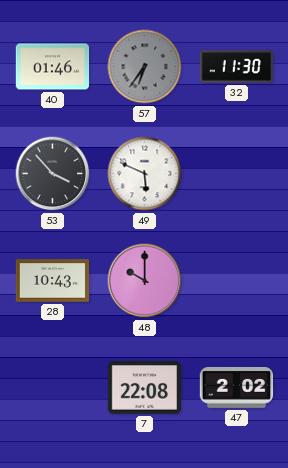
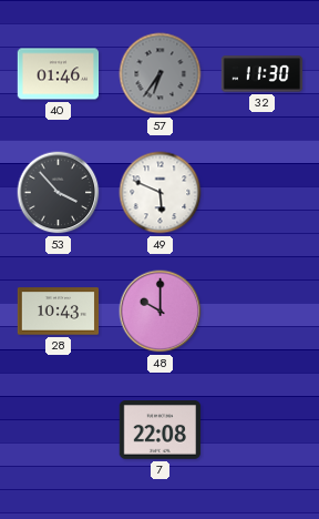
47: 2:02 -> none (237, 388)
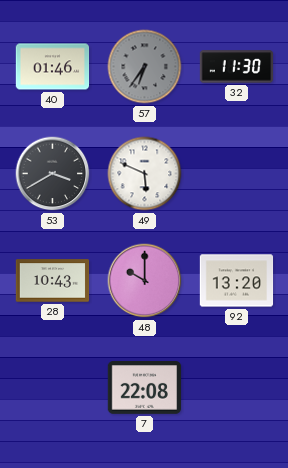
53: 3:53 -> 3:40 (53, 174)
92: none -> 13:20 (237, 281)
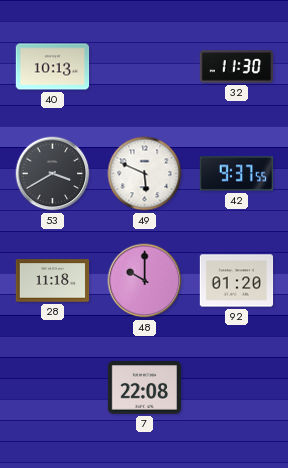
40: 01:46 -> 10:13 (53, 67)
57: 6:36 -> none (145, 67)
42: none -> 9:37 (237, 174)
28: 10:43 -> 11:18 (53, 281)
92: 13:20 -> 01:20 (237, 281)
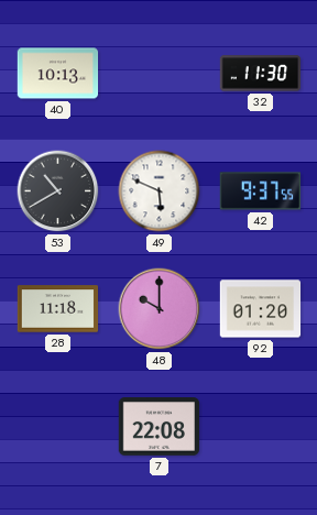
53: 3:40 -> 10:40 (58, 191)
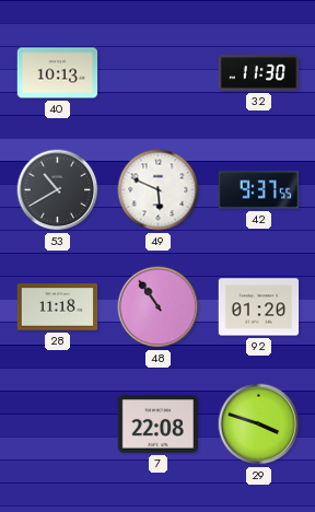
48: 10:00 -> 10:54 (159, 307)
29: none -> 3:48 (259, 424)
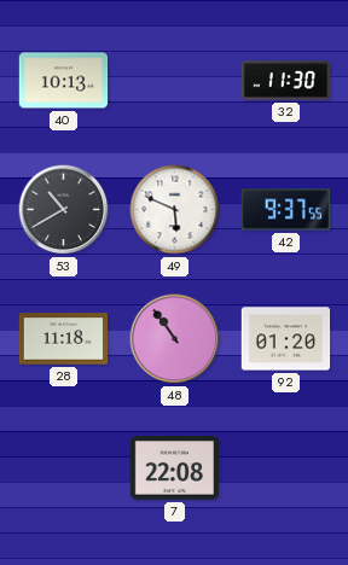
29: 3:48 -> none (259, 424)
